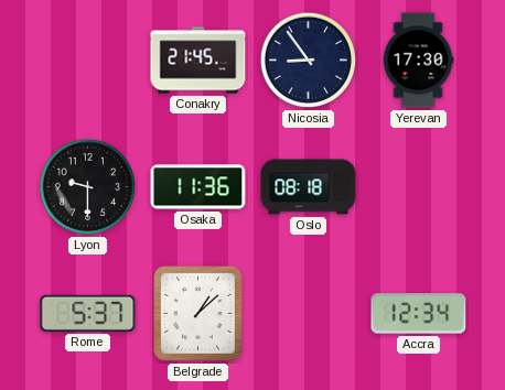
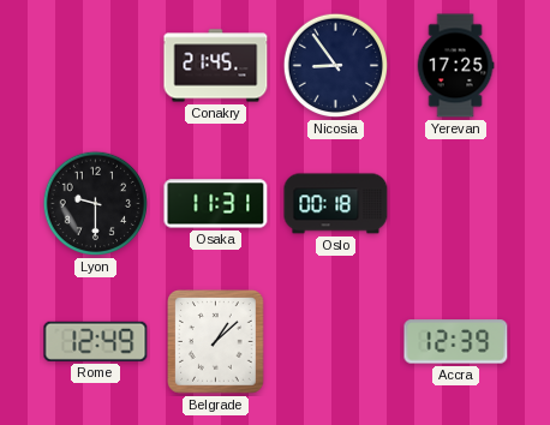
Yerevan: 17:30 -> 17:25 (455, 66)
Osaka: 11:36 -> 11:31 (216, 204)
Oslo: 08:18 -> 00:18 (336, 204)
Rome: 5:37 -> 12:49 (96, 341)
Accra: 12:34 -> 12:39 (456, 342)
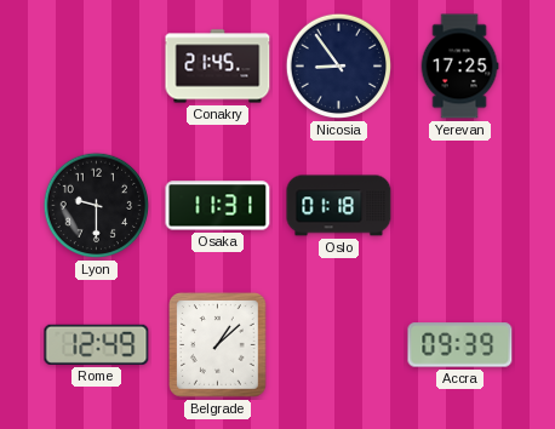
Oslo: 00:18 -> 01:18 (339, 206)
Accra: 12:39 -> 09:39 (460, 345)
